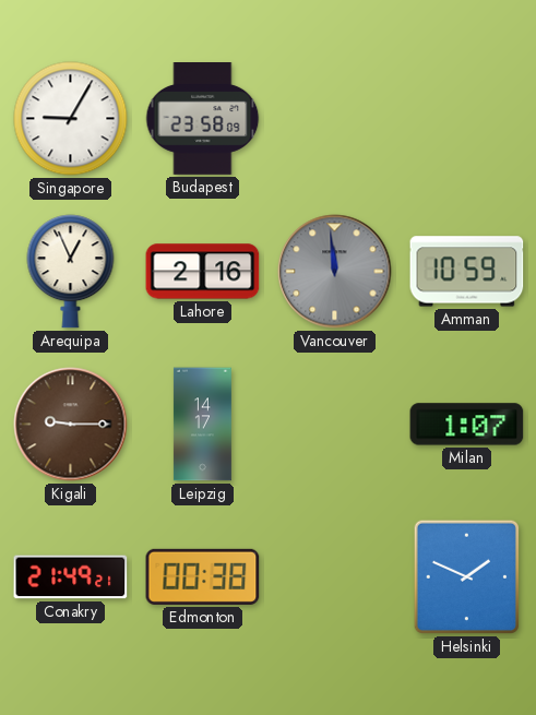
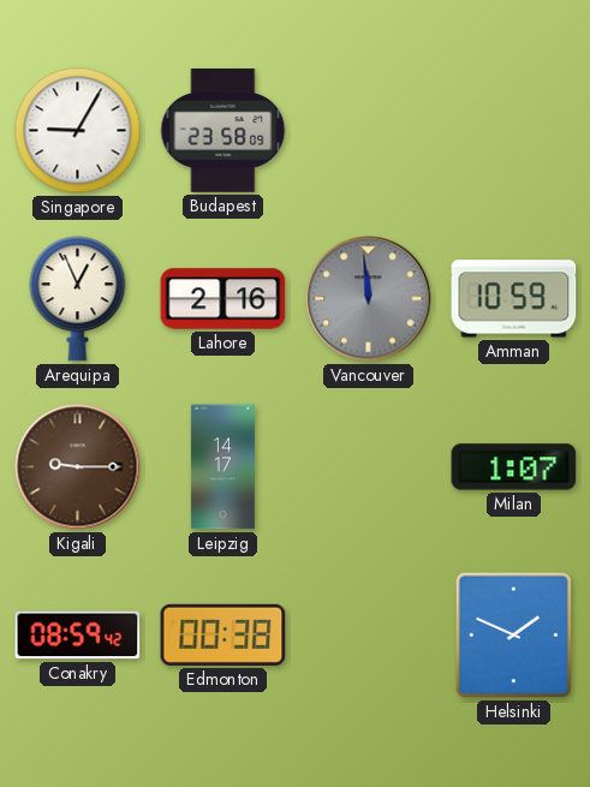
Conakry: 21:49 -> 08:59 (78, 636)
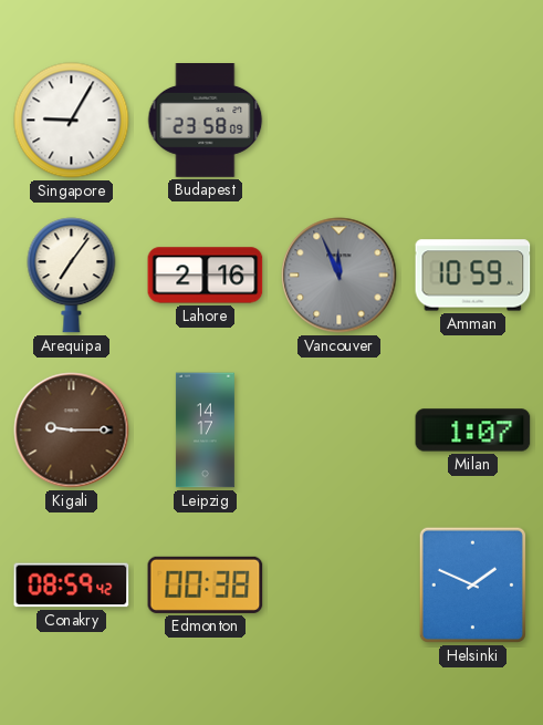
Arequipa: 12:56 -> 7:06 (72, 276)
Vancouver: 11:59 -> 11:56 (340, 276)
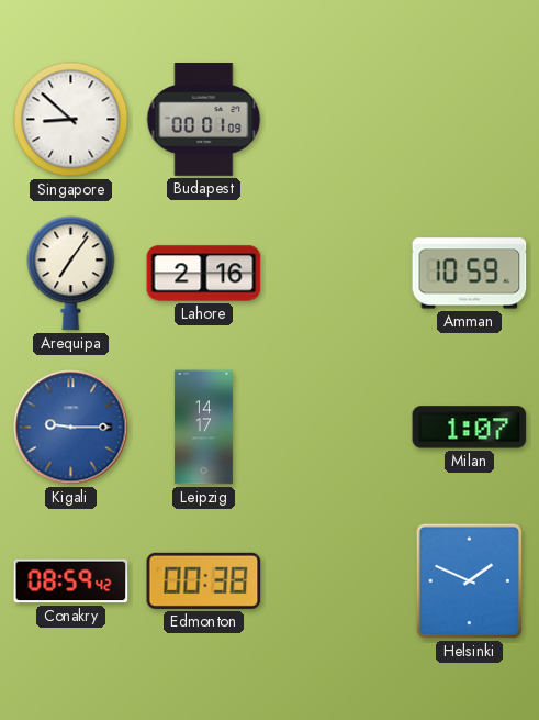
Singapore: 9:05 -> 8:52 (71, 120)
Budapest: 23:58 -> 00:01 (204, 120)
Vancouver: 11:56 -> none (340, 276)
Kigali dial: brown -> blue (71, 428)
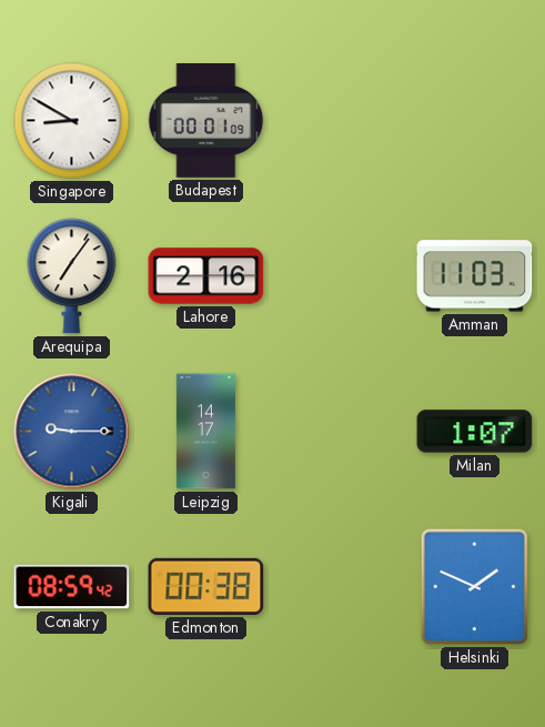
Singapore: 8:52 -> 8:50 (72, 121)
Amman: 10:59 -> 11:03 (475, 276)
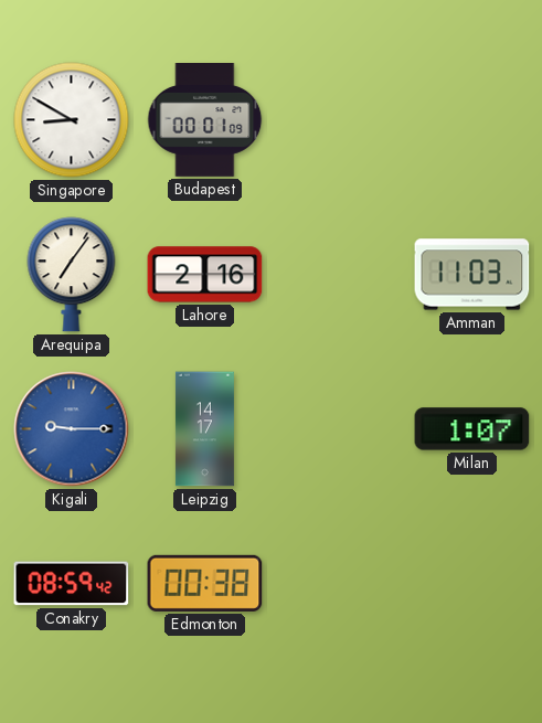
Helsinki: 1:49 -> none (474, 586)
